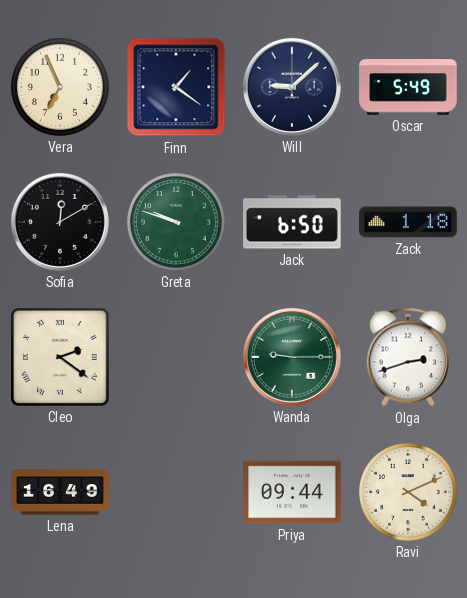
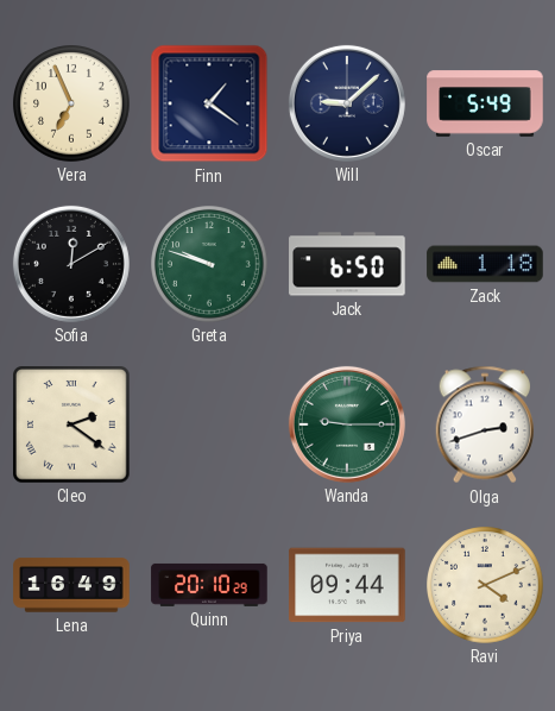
Quinn: none -> 20:10 (209, 585)
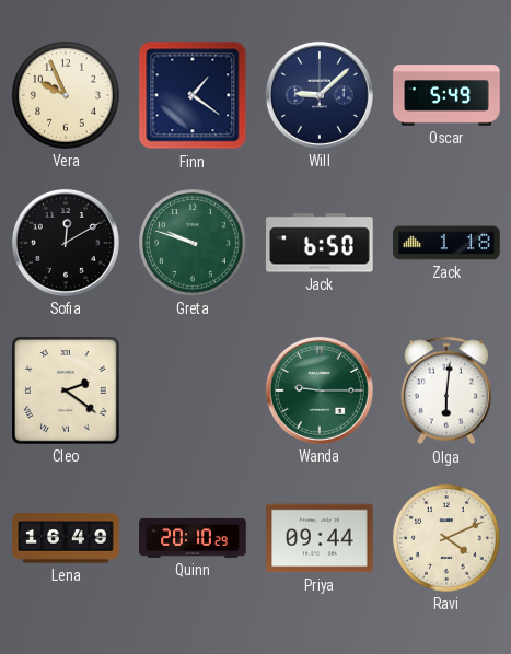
Vera: 6:56 -> 9:56 (67, 96)
Olga: 2:42 -> 6:01 (446, 390)
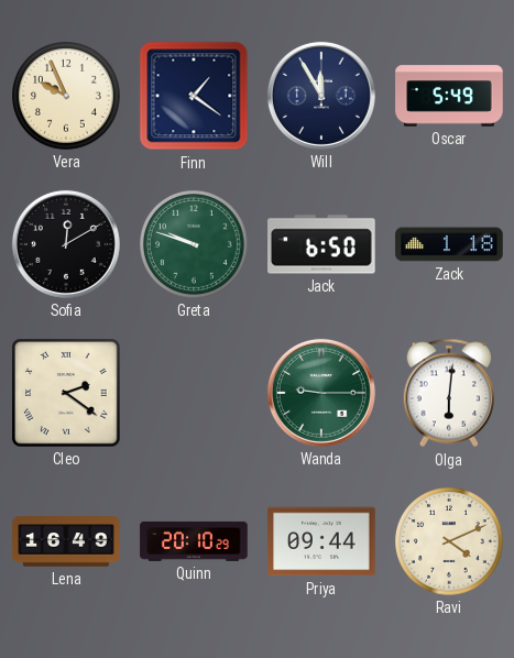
Will: 9:08 -> 11:55 (321, 96)
